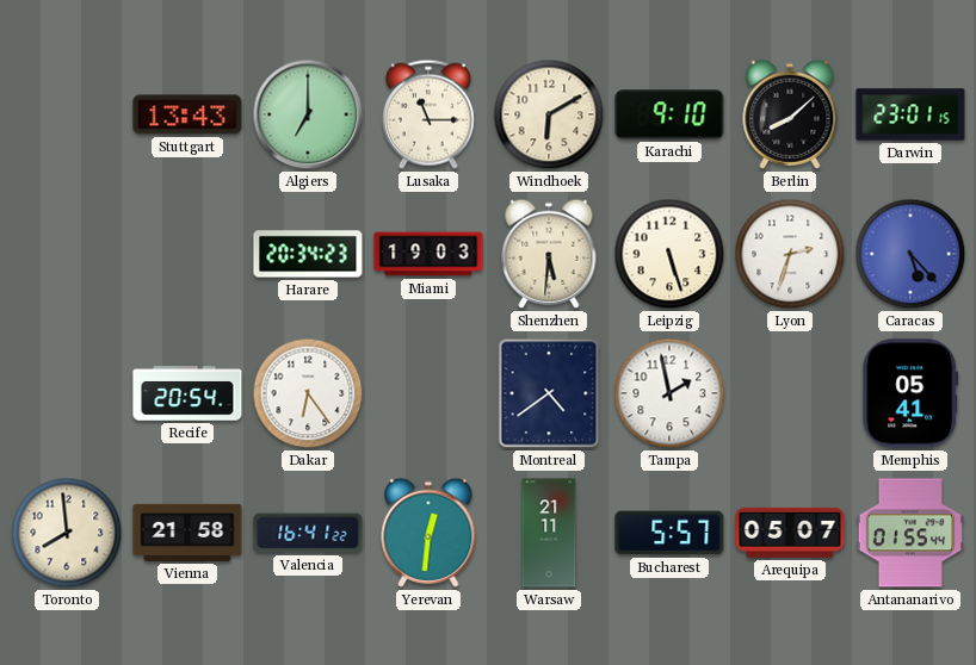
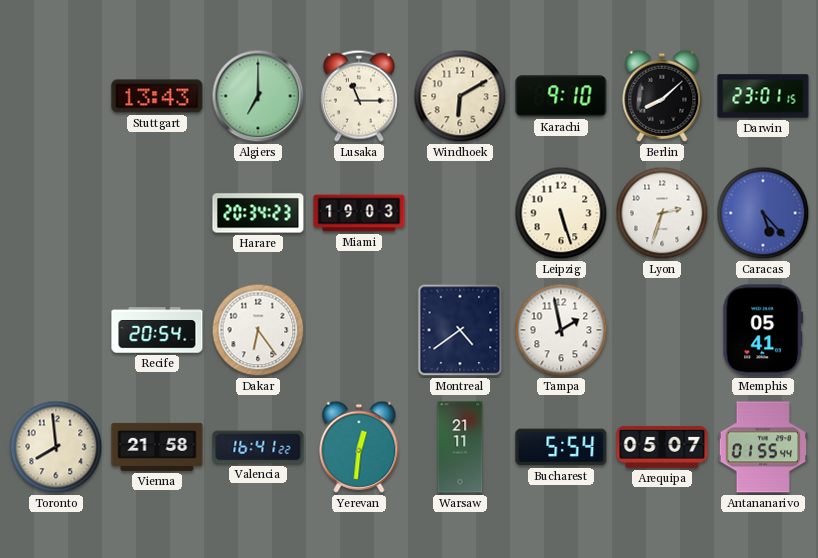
Shenzhen: 5:31 -> none (549, 254)
Bucharest: 5:57 -> 5:54 (561, 447)
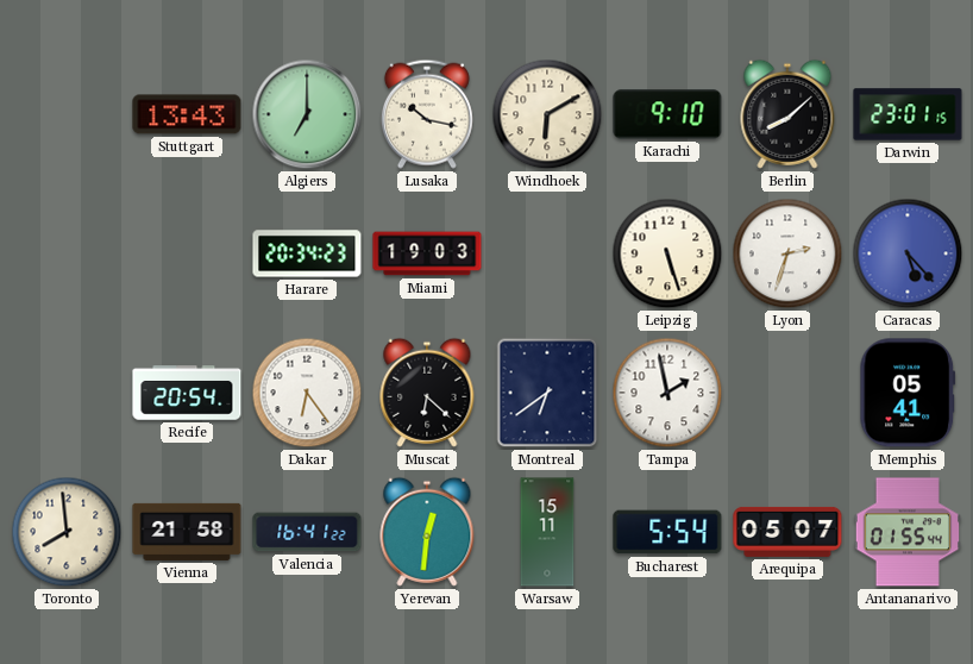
Lusaka: 11:15 -> 10:17 (427, 114)
Muscat: none -> 6:22 (427, 393)
Montreal: 4:39 -> 6:39 (547, 393)
Warsaw: 21:11 -> 15:11 (547, 532)
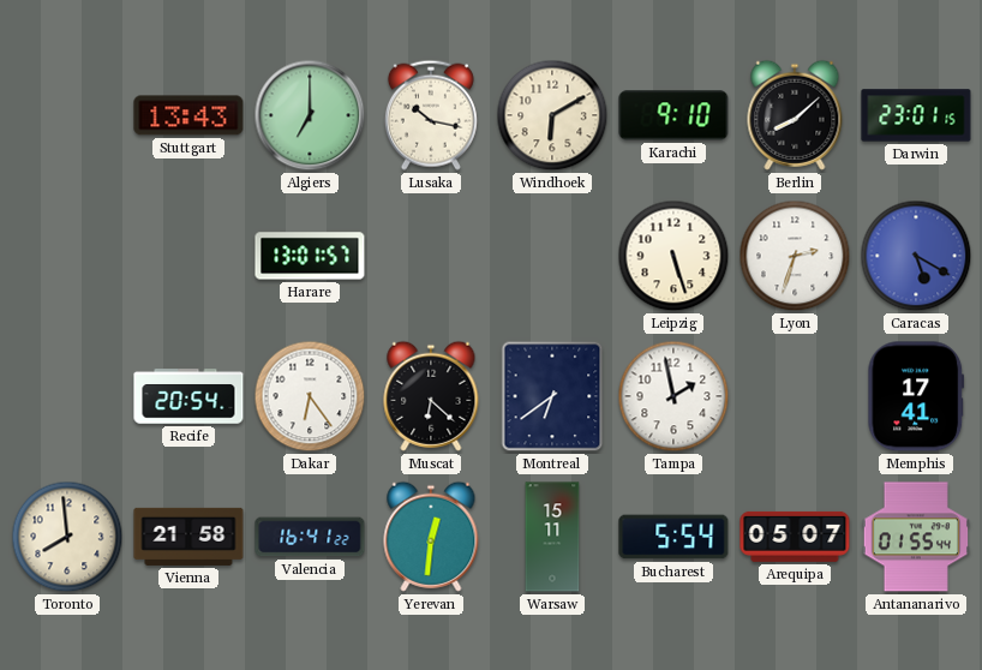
Harare: 20:34 -> 13:01 (310, 256)
Miami: 19:03 -> none (427, 253)
Caracas: 5:23 -> 5:20 (916, 256)
Memphis: 05:41 -> 17:41 (916, 396)
